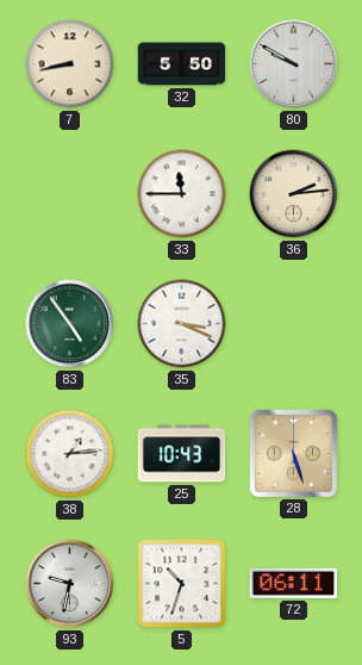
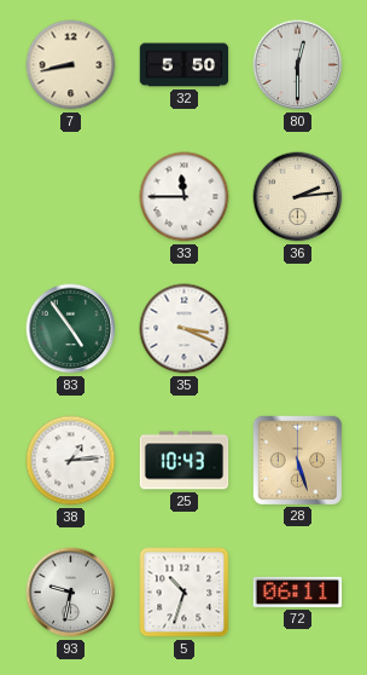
80: 9:50 -> 12:30 (298, 65)
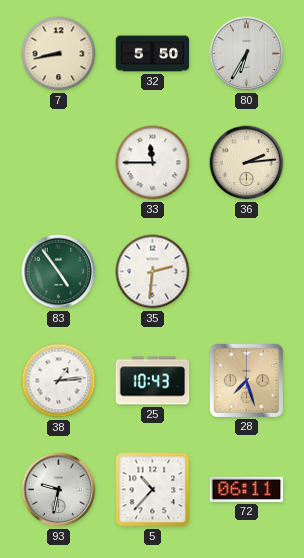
80: 12:30 -> 6:35 (247, 54)
35: 3:19 -> 2:31 (153, 272)
28: 5:27 -> 7:27 (246, 380)
5: 10:33 -> 10:37 (153, 490)
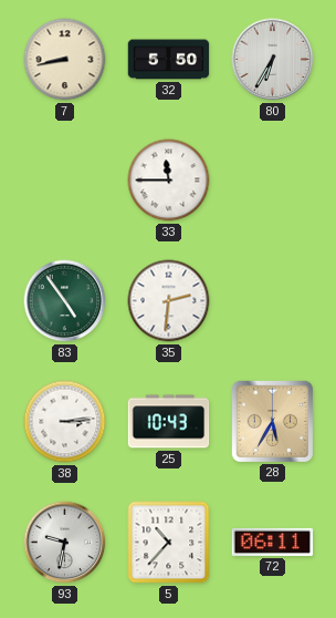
36: 2:14 -> none (247, 163)
38: 1:14 -> 3:14 (65, 422)
28: 7:27 -> 5:35 (272, 421)
